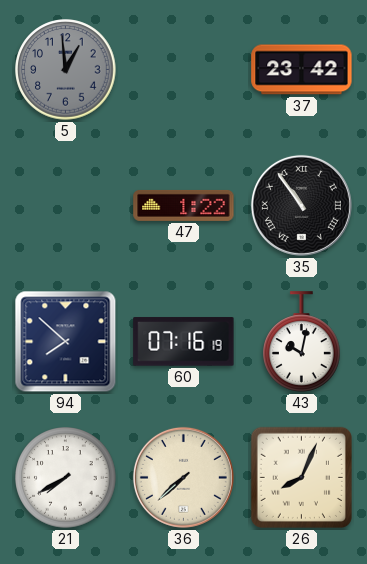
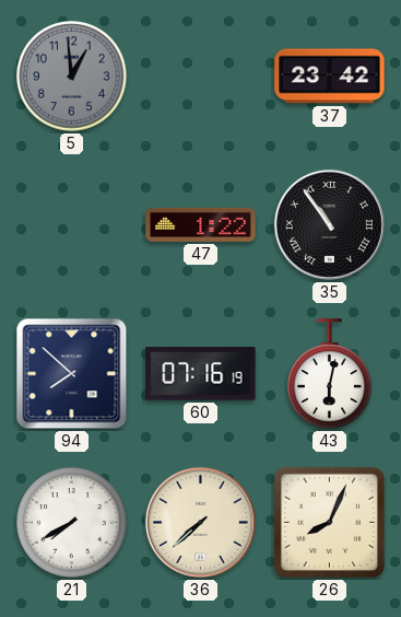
43: 10:02 -> 6:02 (330, 374)
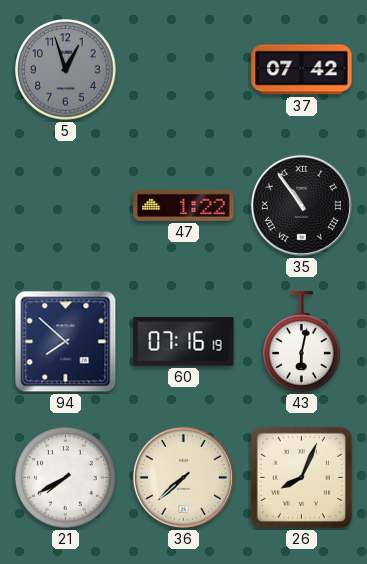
5: 12:59 -> 12:57 (66, 70)
37: 23:42 -> 07:42 (302, 70)
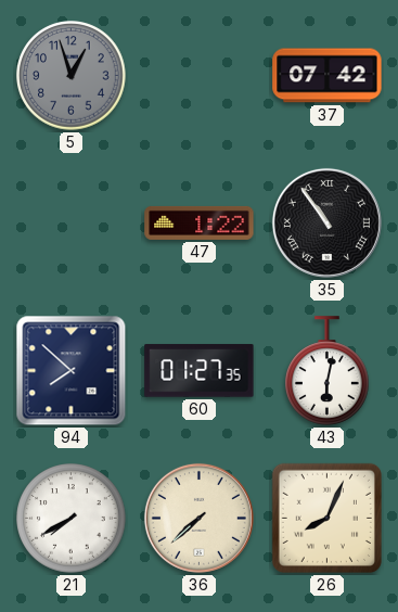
60: 07:16 -> 01:27 (200, 371)
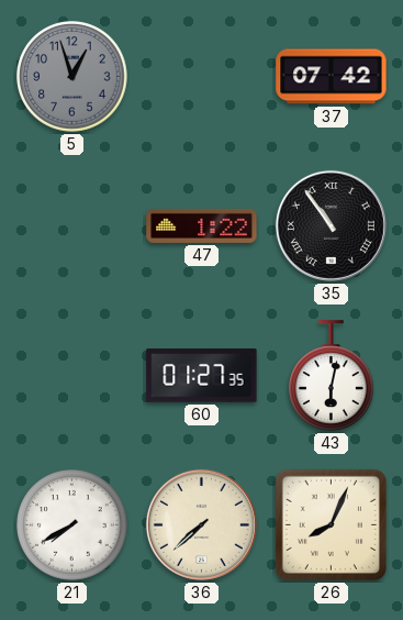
94: 7:52 -> none (72, 371)
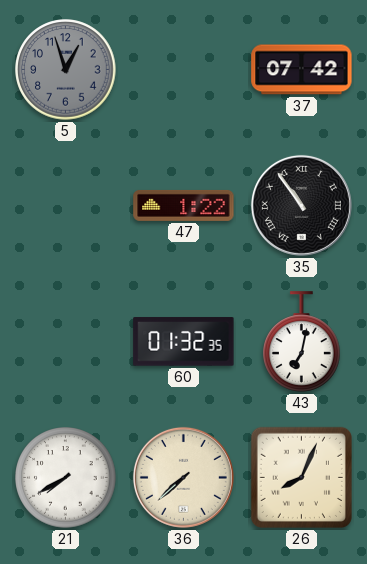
60: 01:27 -> 01:32 (184, 342)
43: 6:02 -> 7:02 (302, 342)
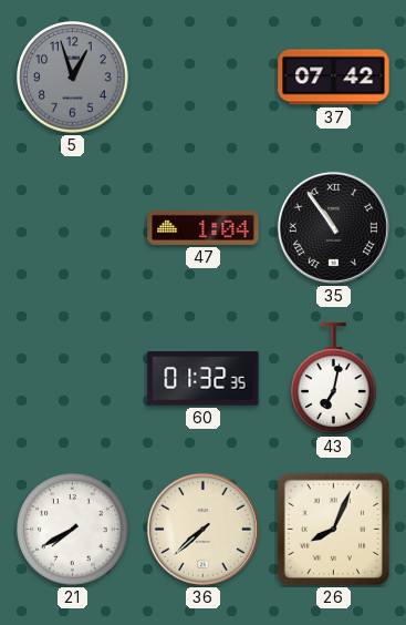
47: 1:22 -> 1:04 (204, 227)
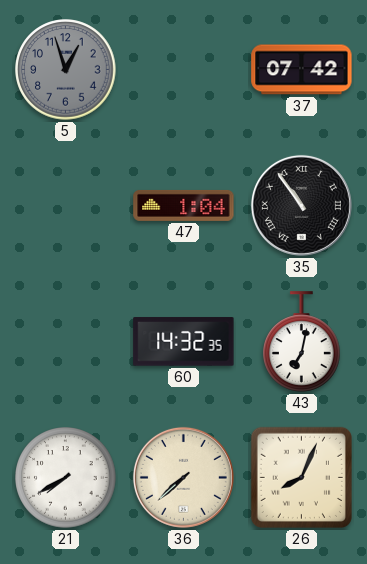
60: 01:32 -> 14:32 (184, 342)
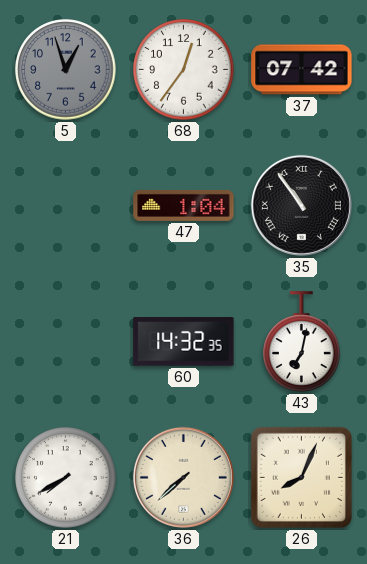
68: none -> 12:36 (184, 70)
